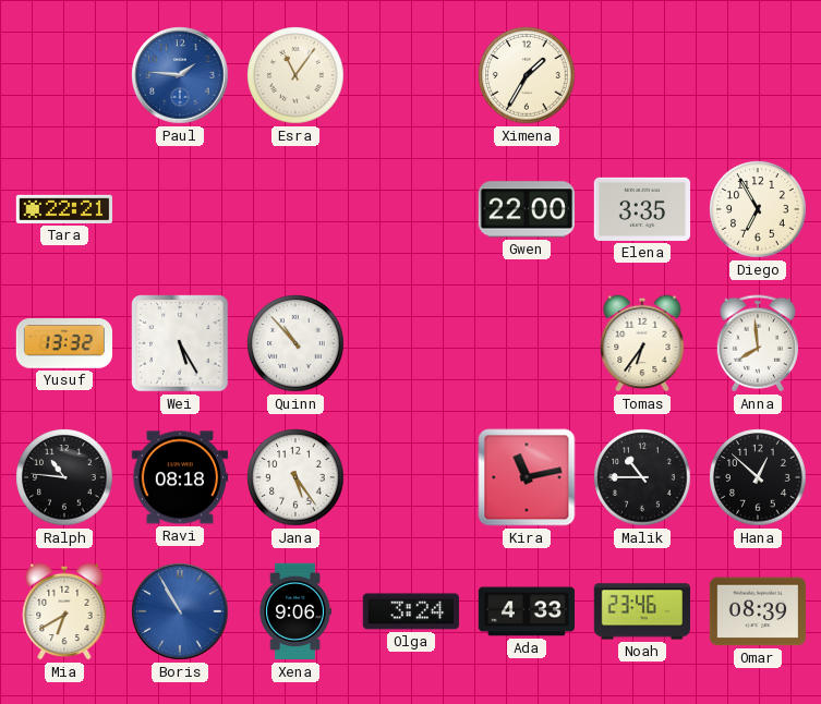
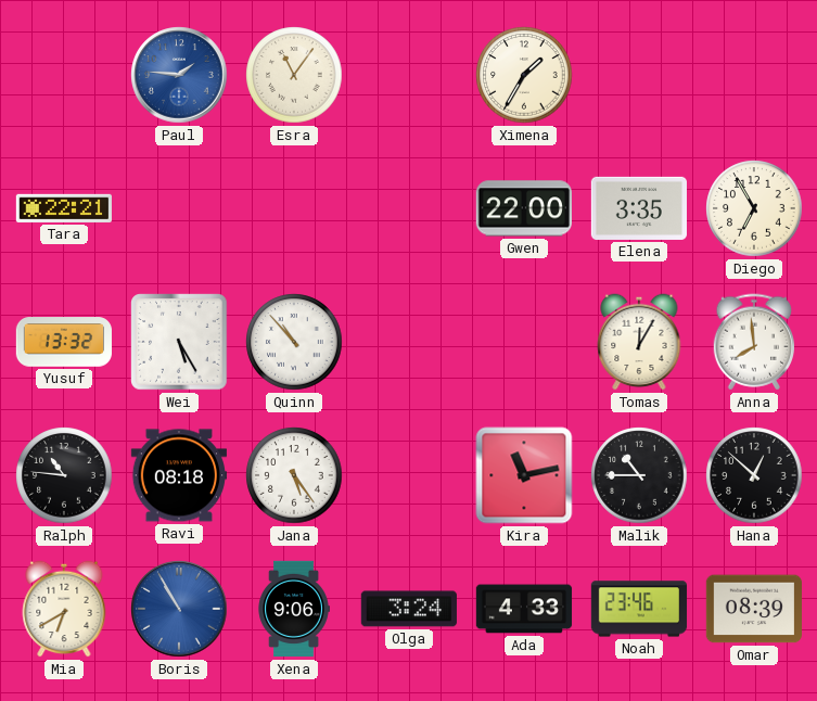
Tomas: 6:36 -> 12:05 (639, 342)
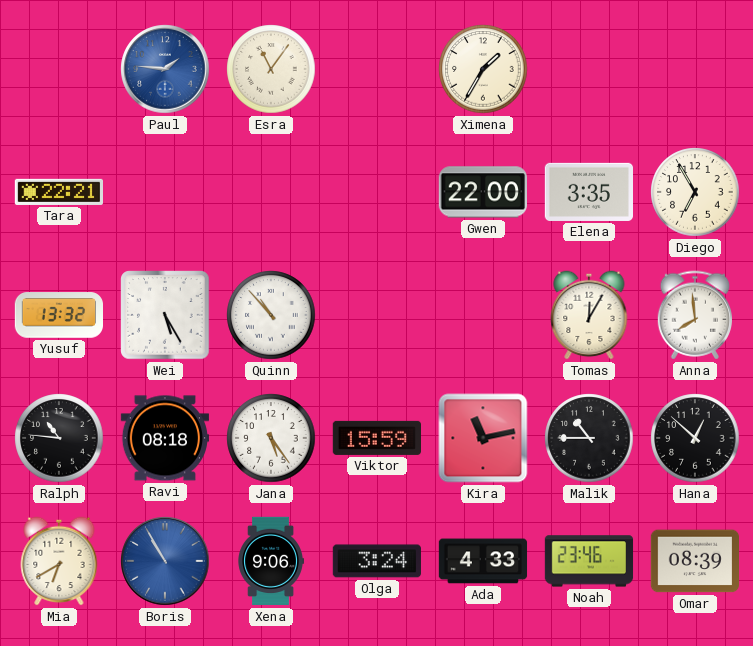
Viktor: none -> 15:59 (376, 438)
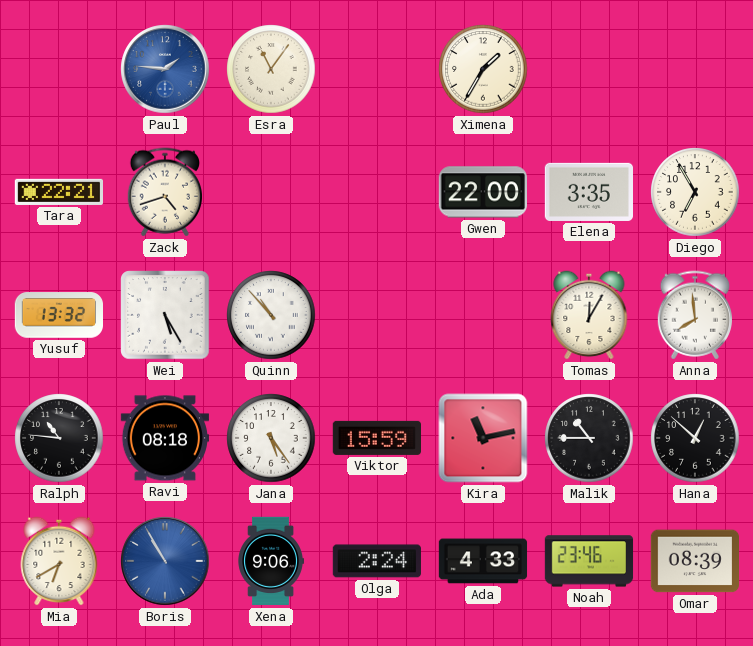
Zack: none -> 4:42 (164, 192)
Olga: 3:24 -> 2:24 (377, 561)
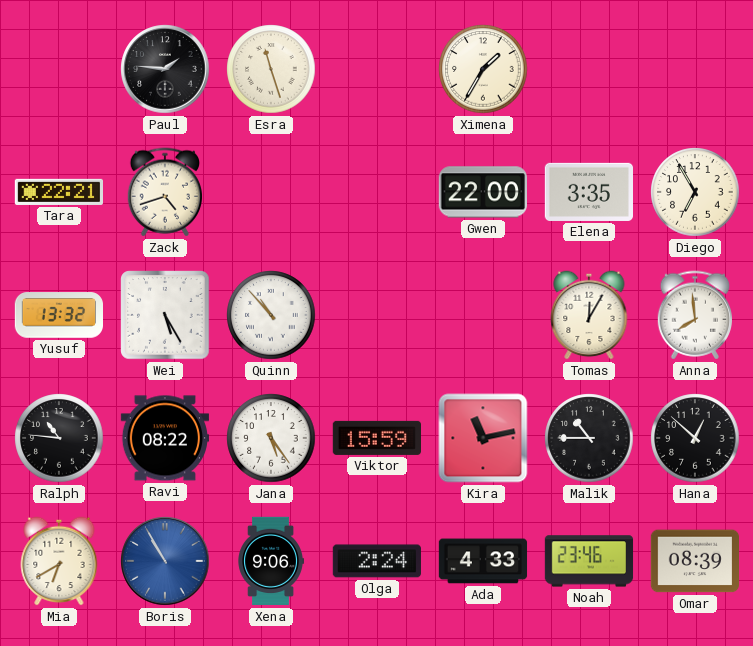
Paul dial: blue -> black (165, 69)
Esra: 11:06 -> 11:27 (271, 69)
Ravi: 08:18 -> 08:22 (164, 438)
